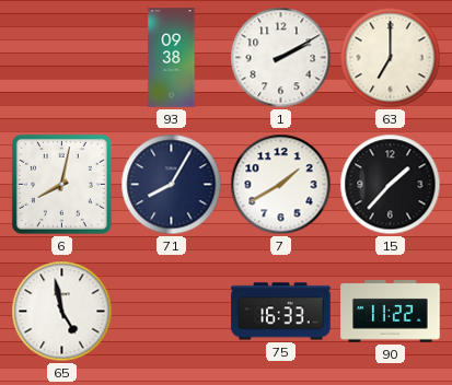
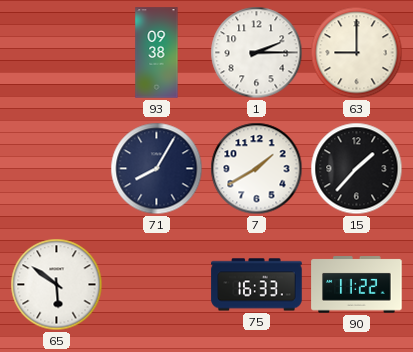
1: 2:10 -> 2:15 (257, 53)
63: 7:00 -> 9:00 (357, 53)
6: 8:02 -> none (61, 184)
65: 4:58 -> 5:51 (57, 285)
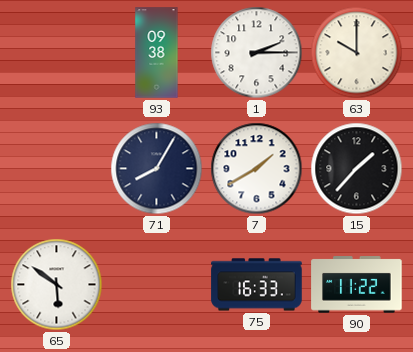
63: 9:00 -> 10:00 (357, 53)
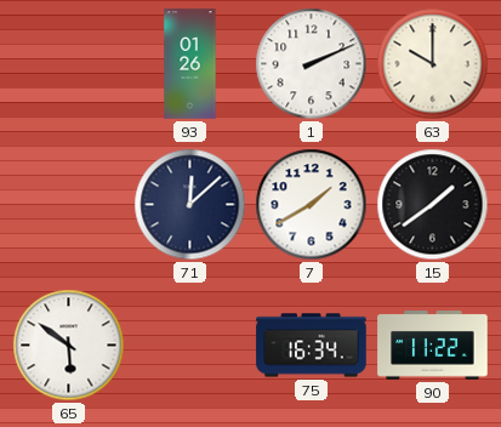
93: 09:38 -> 01:26 (190, 64)
1: 2:15 -> 2:11 (312, 64)
71: 8:05 -> 12:08 (190, 205)
15: 1:37 -> 1:39 (433, 205)
75: 16:33 -> 16:34 (312, 346)
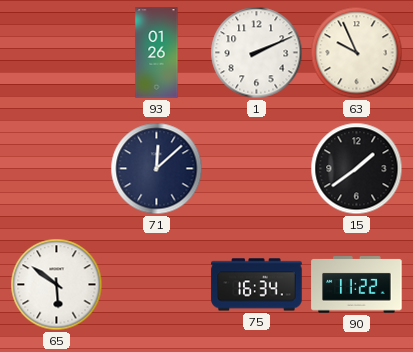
63: 10:00 -> 9:56 (357, 53)
7: 1:40 -> none (312, 205)
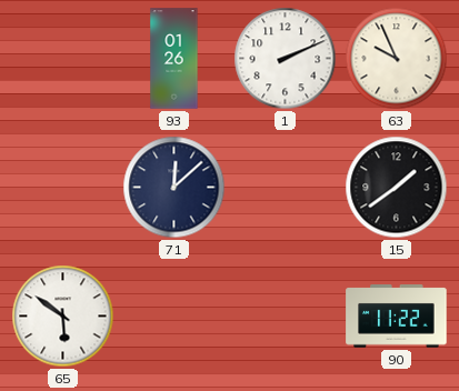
75: 16:34 -> none (257, 285)
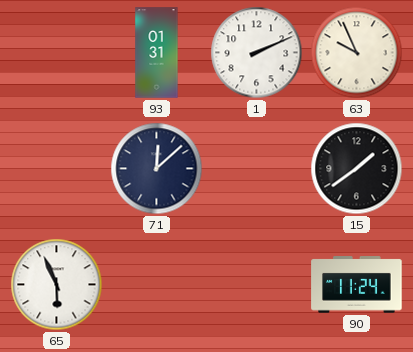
93: 01:26 -> 01:31 (157, 53)
65: 5:51 -> 5:56 (57, 285)
90: 11:22 -> 11:24 (357, 285)
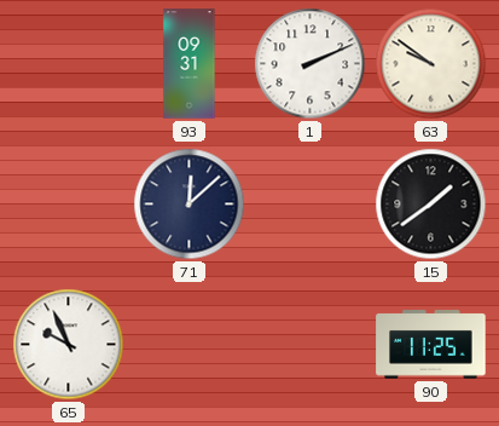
93: 01:31 -> 09:31 (190, 64)
63: 9:56 -> 9:51 (431, 64)
65: 5:56 -> 9:56 (69, 345)
90: 11:24 -> 11:25 (431, 345)
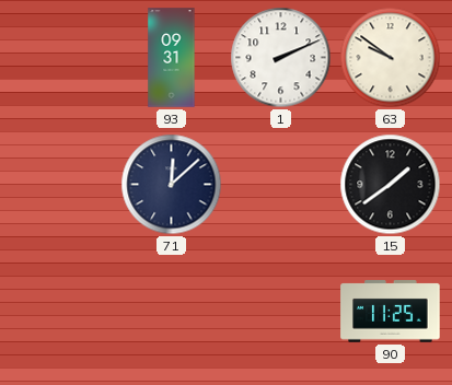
65: 9:56 -> none (69, 345)
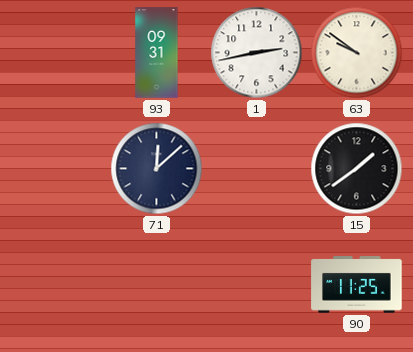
1: 2:11 -> 2:43 (257, 53)
